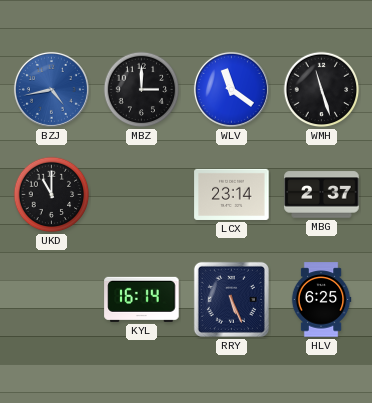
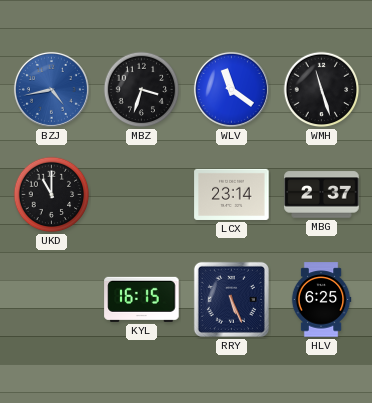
MBZ: 3:00 -> 3:33 (142, 90)
KYL: 16:14 -> 16:15 (142, 299)
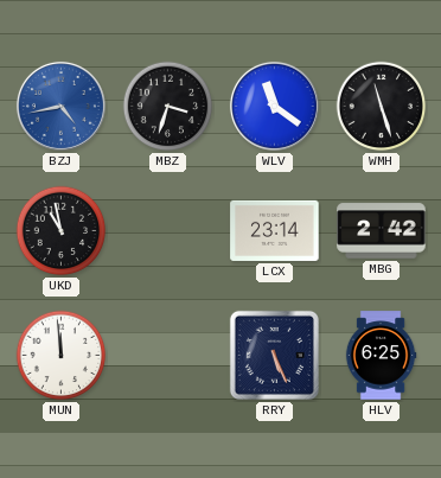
UKD: 11:00 -> 10:58 (62, 231)
MBG: 2:37 -> 2:42 (382, 231)
MUN: none -> 11:59 (62, 356)
KYL: 16:15 -> none (142, 299)
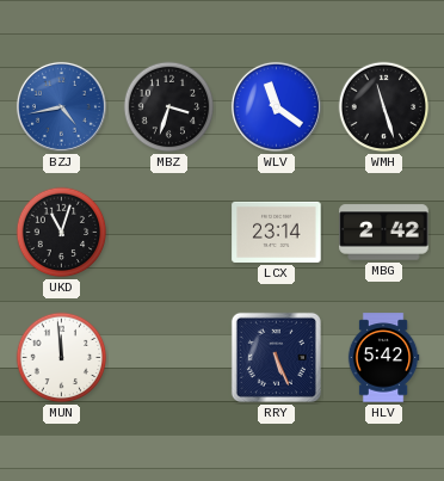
UKD: 10:58 -> 11:03 (62, 233)
HLV: 6:25 -> 5:42 (383, 358)
